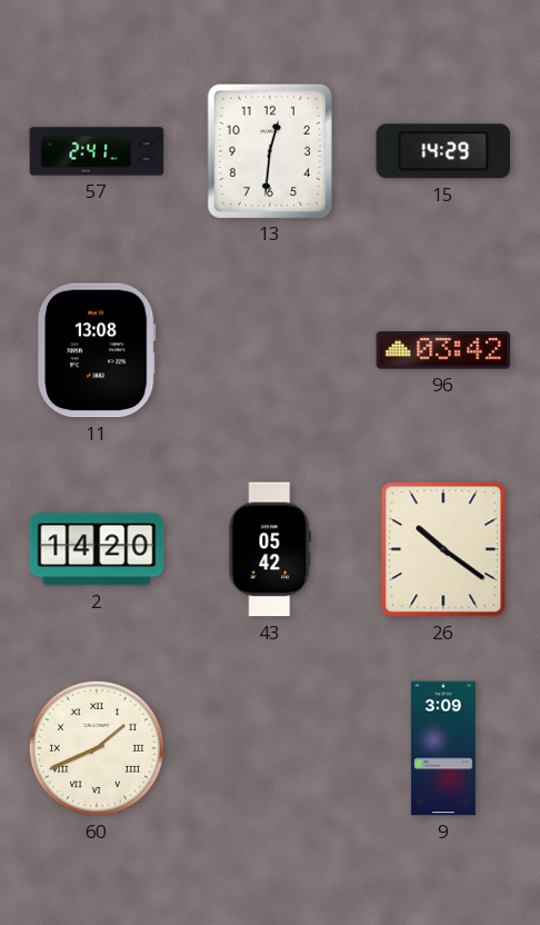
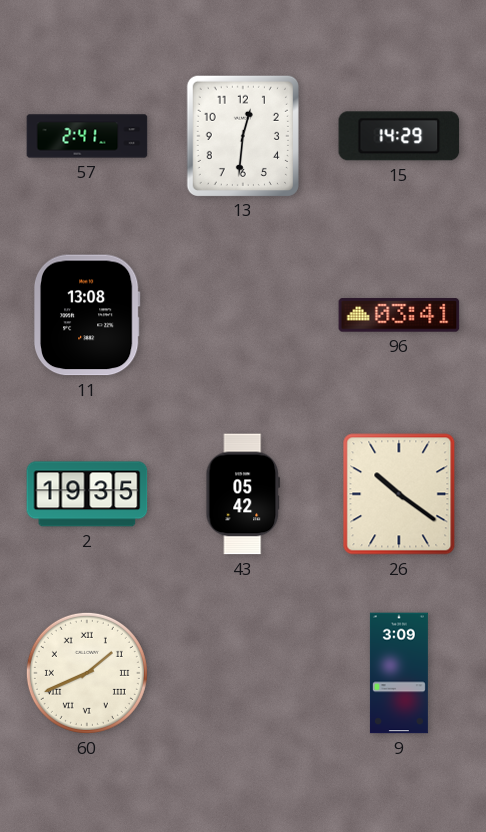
96: 03:42 -> 03:41 (399, 315)
2: 14:20 -> 19:35 (87, 494)
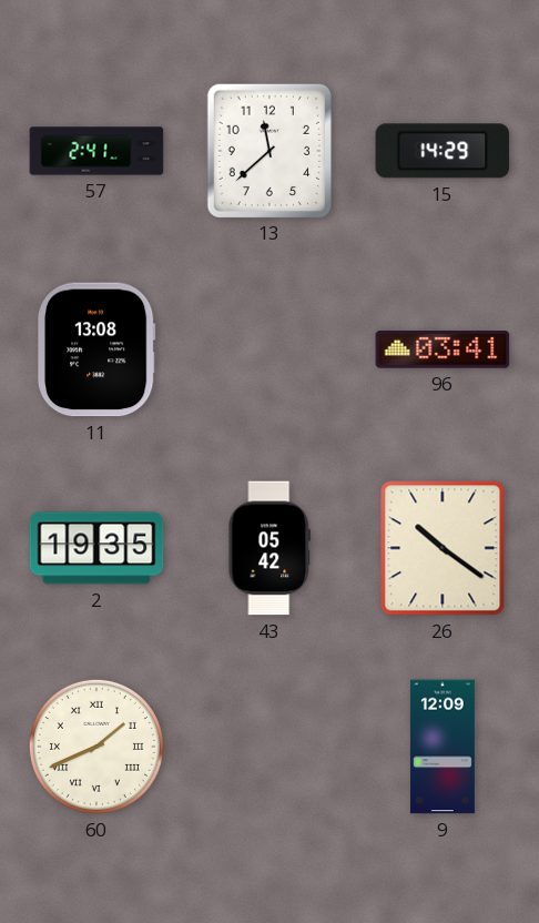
13: 12:31 -> 11:38 (269, 150)
9: 3:09 -> 12:09 (443, 747)
